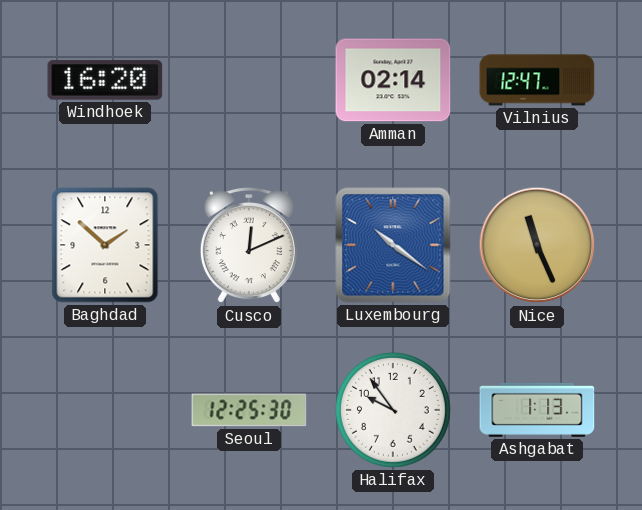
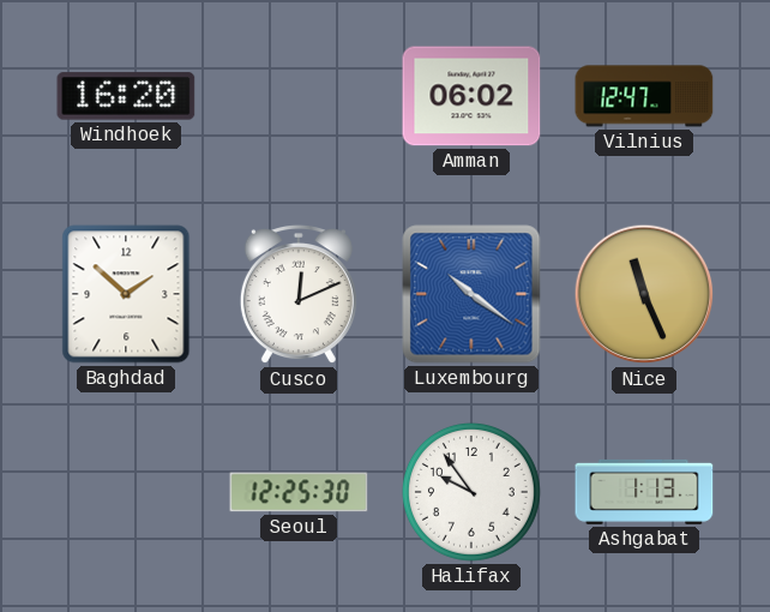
Amman: 02:14 -> 06:02 (471, 96)
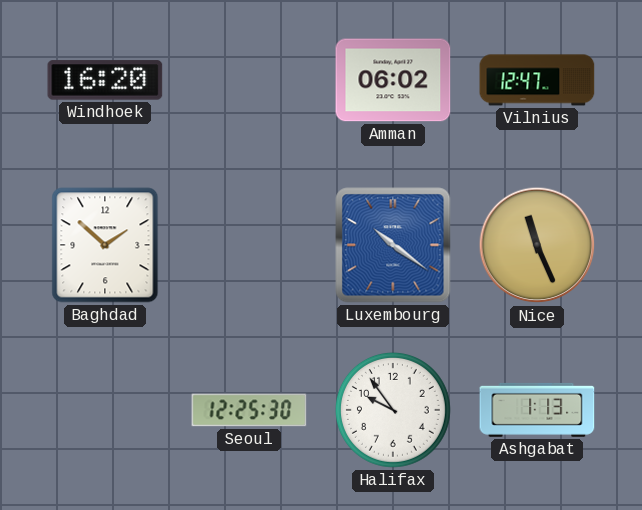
Cusco: 12:11 -> none (299, 294)
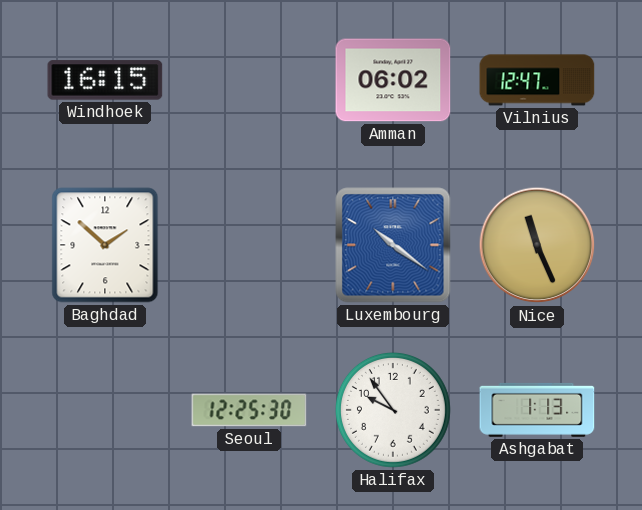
Windhoek: 16:20 -> 16:15 (105, 80)
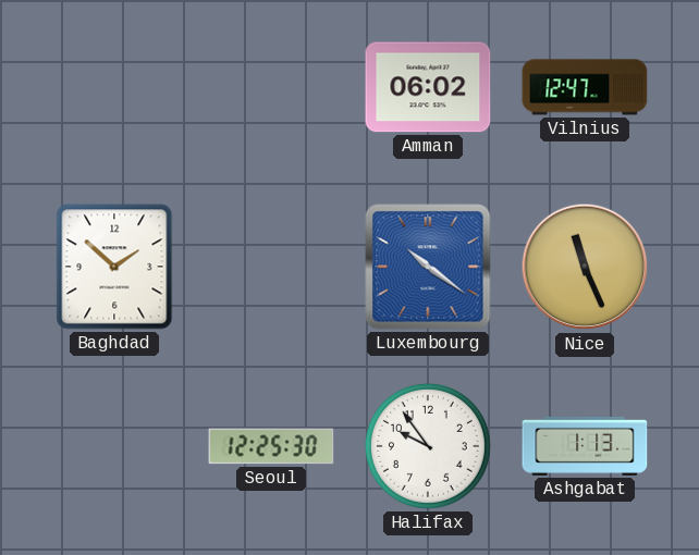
Windhoek: 16:15 -> none (105, 80)
